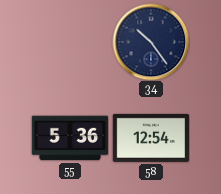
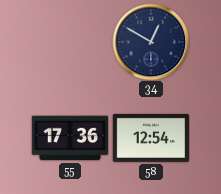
34: 10:24 -> 12:50 (151, 42)
55: 5:36 -> 17:36 (70, 138)
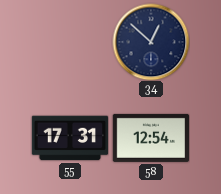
34: 12:50 -> 12:52 (151, 42)
55: 17:36 -> 17:31 (70, 138)
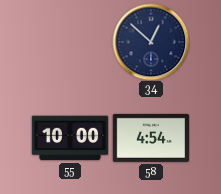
55: 17:31 -> 10:00 (70, 138)
58: 12:54 -> 4:54 (150, 138)
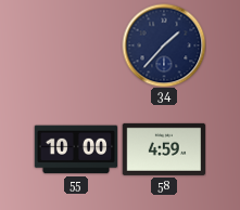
34: 12:52 -> 1:37 (164, 45)
58: 4:54 -> 4:59 (163, 149)
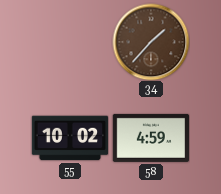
34 dial: navy -> brown (151, 42)
55: 10:00 -> 10:02 (70, 138)
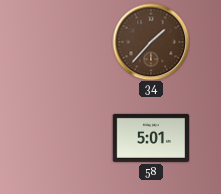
55: 10:02 -> none (70, 138)
58: 4:59 -> 5:01 (150, 138)
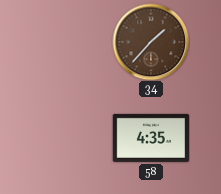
58: 5:01 -> 4:35 (150, 138)
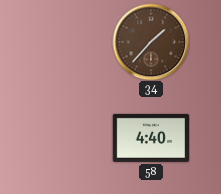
58: 4:35 -> 4:40 (150, 138)
